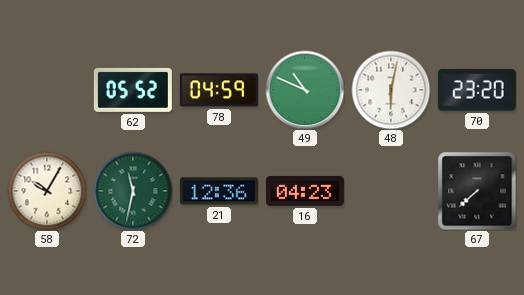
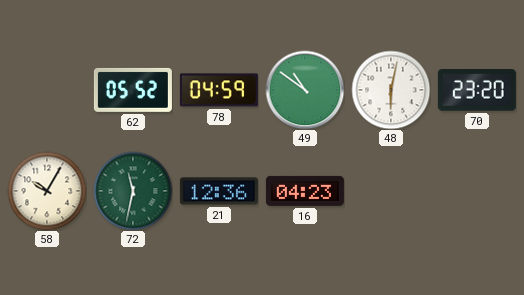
49: 10:49 -> 10:51 (305, 90)
67: 7:38 -> none (477, 191)
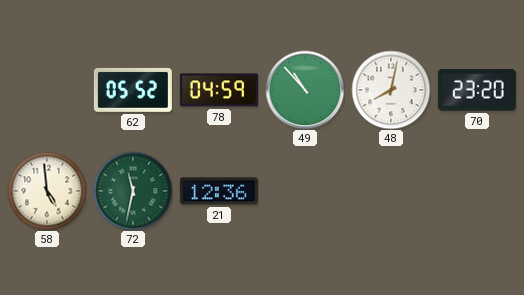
49: 10:51 -> 10:53 (305, 90)
48: 6:02 -> 8:02 (391, 90)
58: 10:05 -> 4:59 (47, 191)
16: 04:23 -> none (305, 191)
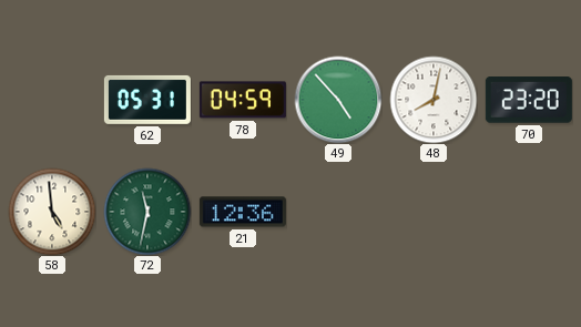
62: 05:52 -> 05:31 (147, 100)
49: 10:53 -> 4:53 (338, 100)
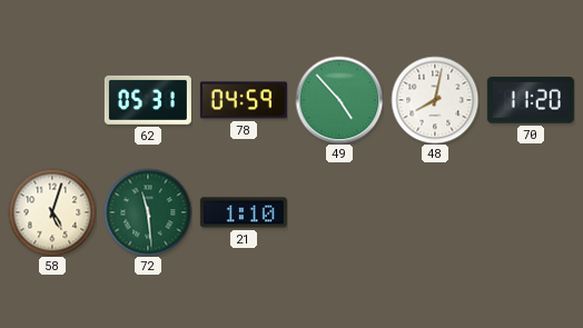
70: 23:20 -> 11:20 (531, 101)
58: 4:59 -> 5:03 (52, 212)
72: 11:32 -> 11:29 (148, 212)
21: 12:36 -> 1:10 (244, 212)
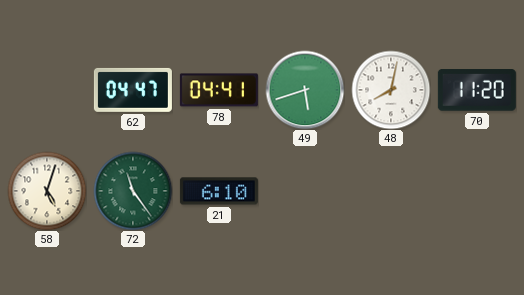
62: 05:31 -> 04:47 (133, 90)
78: 04:59 -> 04:41 (219, 90)
49: 4:53 -> 5:42 (305, 90)
72: 11:29 -> 11:24 (133, 191)
21: 1:10 -> 6:10 (219, 191)
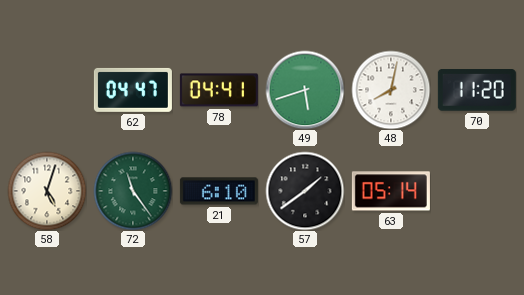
57: none -> 1:39 (305, 191)
63: none -> 05:14 (391, 191)
